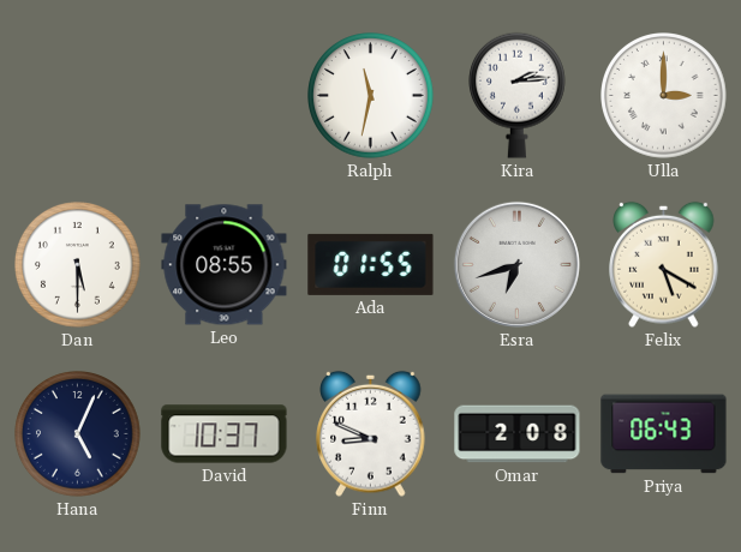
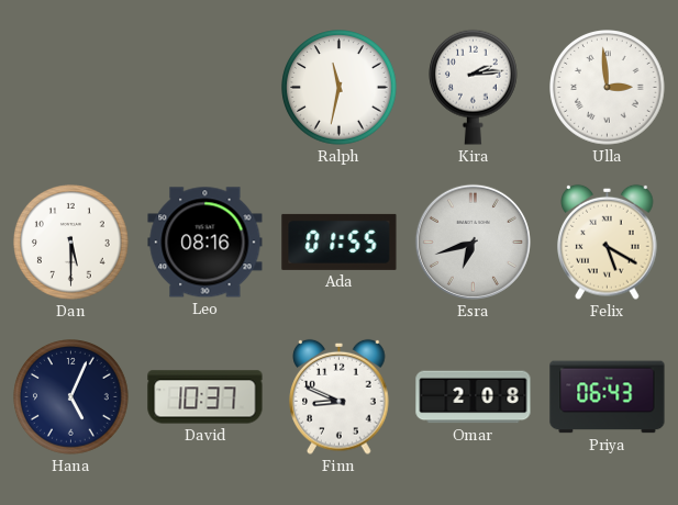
Ulla: 3:00 -> 2:59 (608, 88)
Leo: 08:55 -> 08:16 (205, 243)
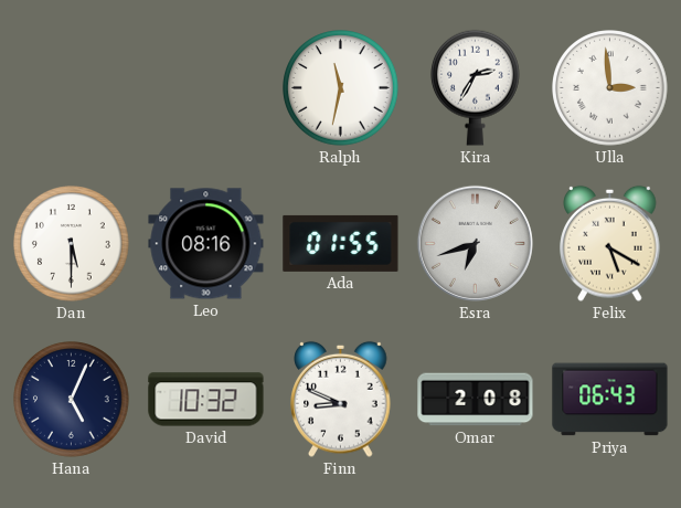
Kira: 2:14 -> 2:35 (476, 87)
David: 10:37 -> 10:32 (206, 400)
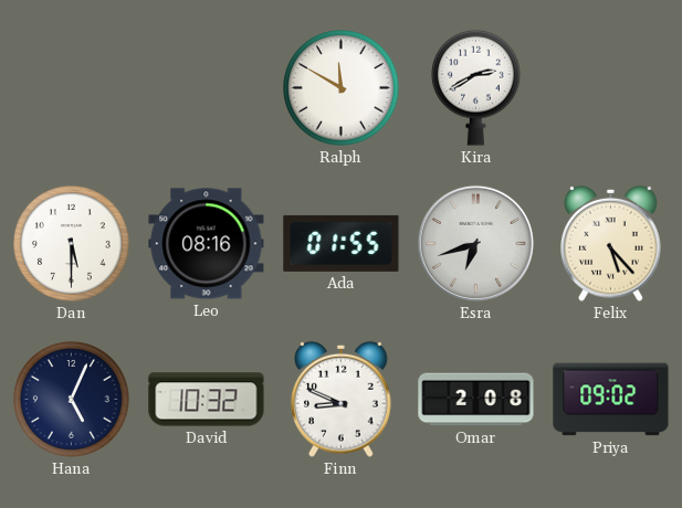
Ralph: 11:32 -> 11:50 (342, 88)
Kira: 2:35 -> 2:40 (476, 87)
Ulla: 2:59 -> none (610, 88)
Felix: 5:20 -> 5:23 (611, 243)
Priya: 06:43 -> 09:02 (611, 400)
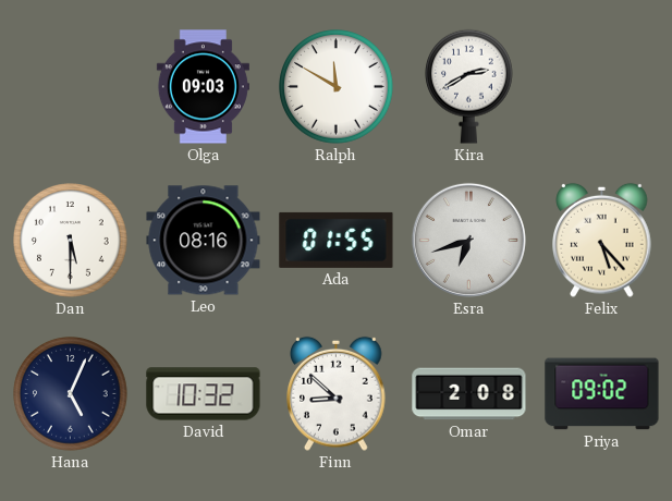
Olga: none -> 09:03 (203, 87)
Finn: 8:49 -> 8:52 (337, 393)
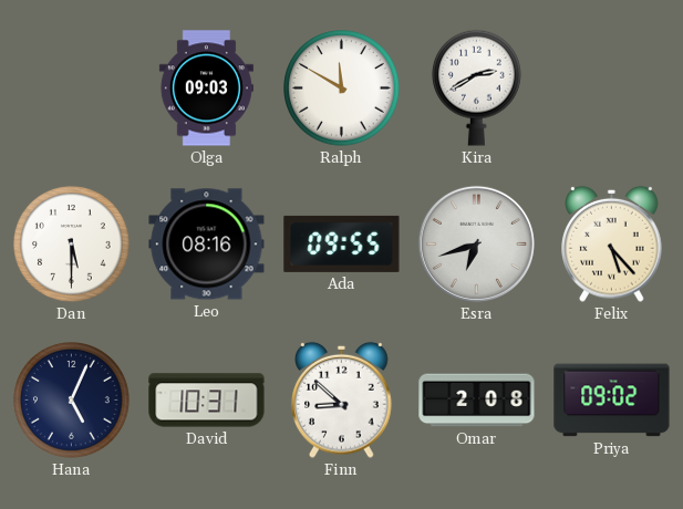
Ada: 01:55 -> 09:55 (342, 243)
David: 10:32 -> 10:31 (207, 401)
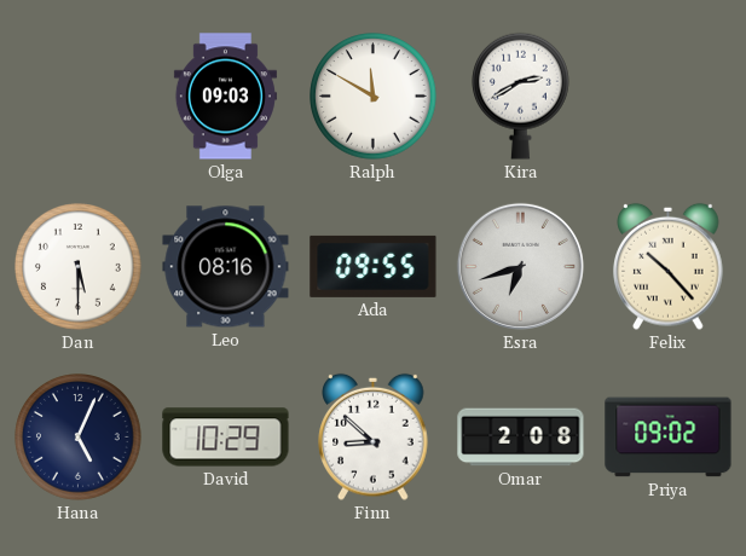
Felix: 5:23 -> 10:23 (669, 266)
David: 10:31 -> 10:29 (226, 438)
